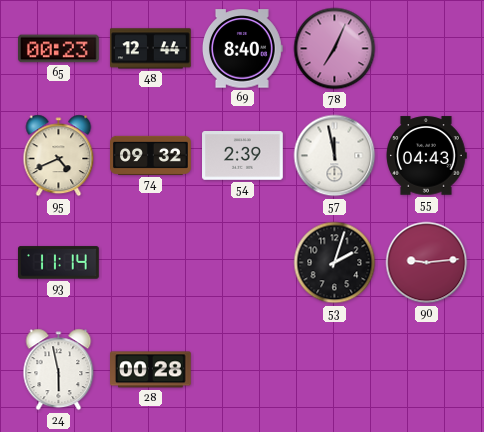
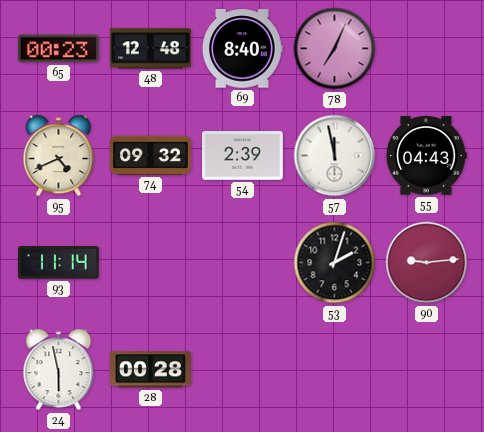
48: 12:44 -> 12:48 (151, 49)
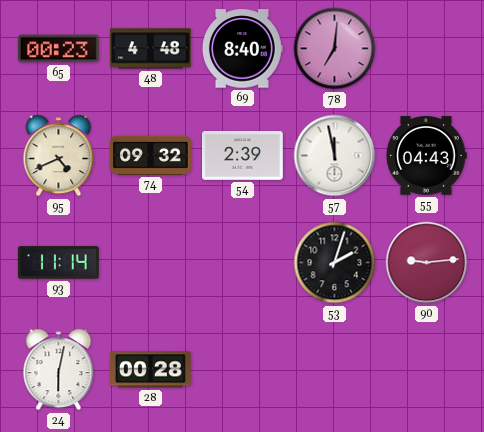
48: 12:48 -> 4:48 (151, 49)
78: 7:04 -> 7:01 (335, 49)
24: 5:58 -> 6:02 (59, 370)
